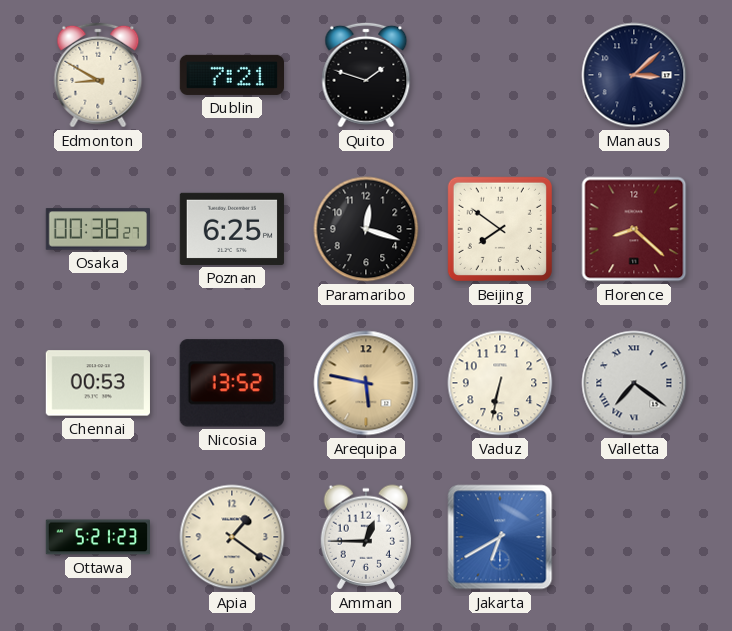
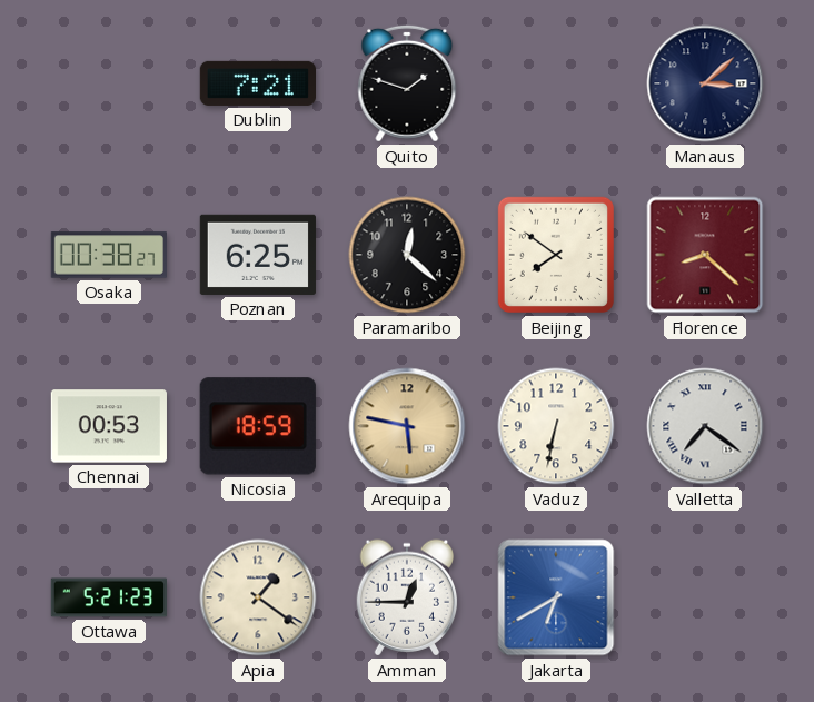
Edmonton: 8:50 -> none (98, 75)
Paramaribo: 12:18 -> 12:22 (407, 255)
Nicosia: 13:52 -> 18:59 (258, 426)
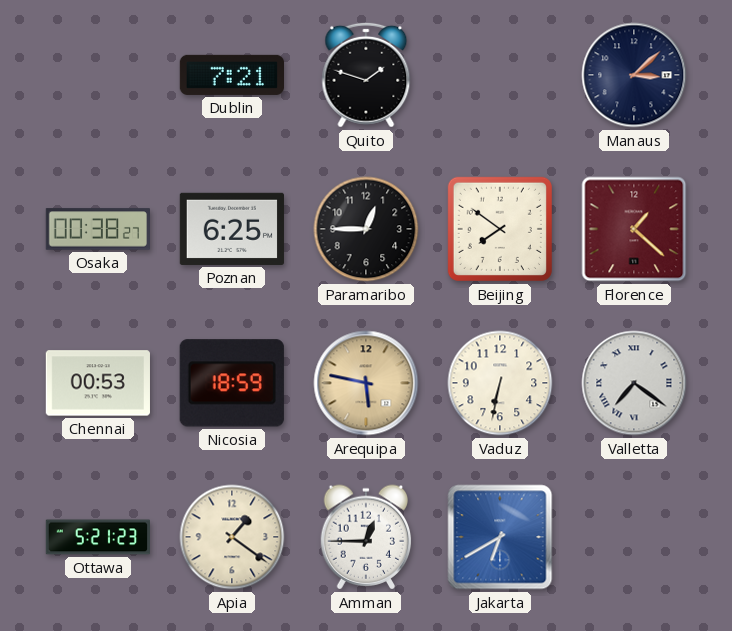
Paramaribo: 12:22 -> 12:45 (366, 229)
Florence: 8:22 -> 1:22 (634, 229)
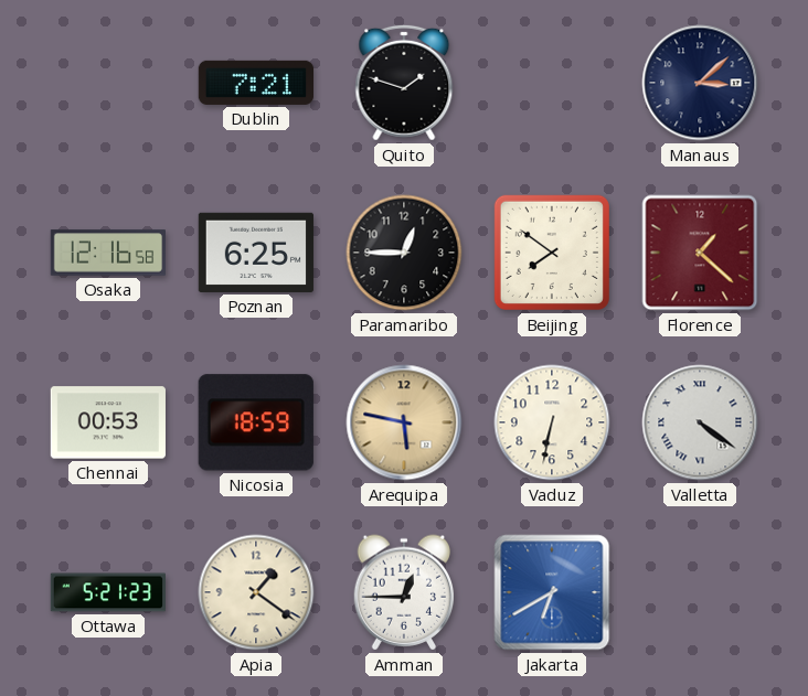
Osaka: 00:38 -> 12:16 (107, 253)
Valletta: 7:21 -> 4:21 (700, 422)
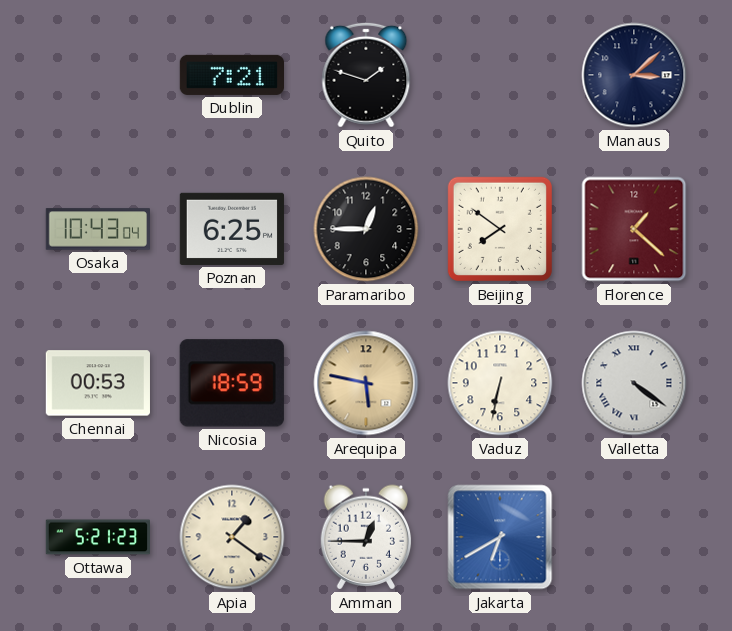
Osaka: 12:16 -> 10:43 (97, 229)
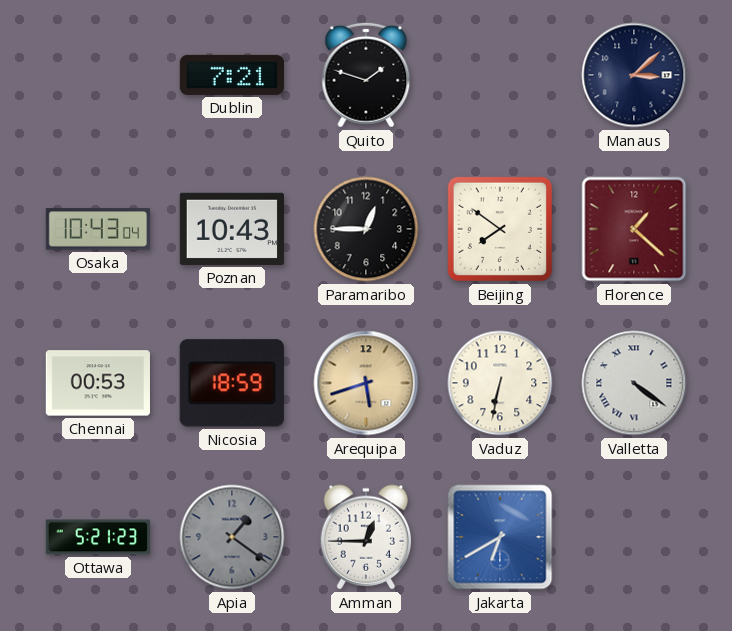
Poznan: 6:25 -> 10:43 (232, 229)
Arequipa: 5:47 -> 5:42 (366, 383)
Apia dial: cream -> grey (232, 537)
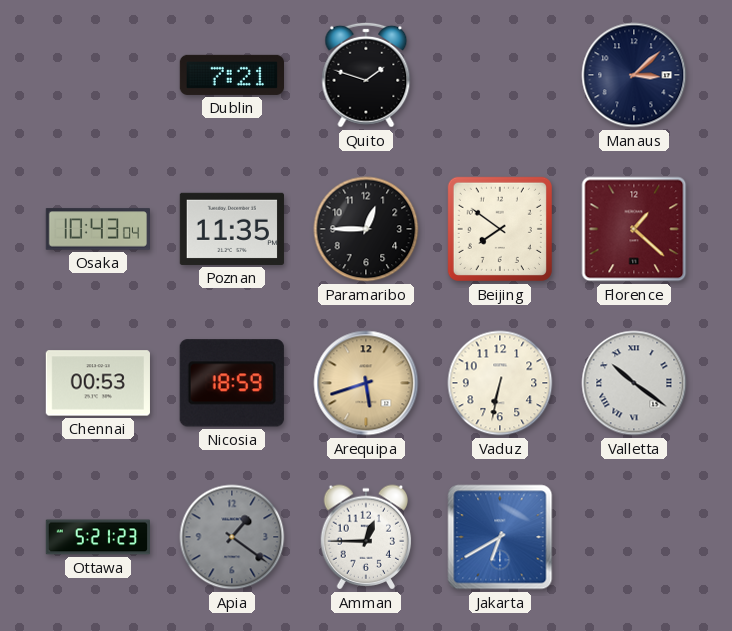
Poznan: 10:43 -> 11:35 (232, 229)
Valletta: 4:21 -> 10:21 (634, 383)
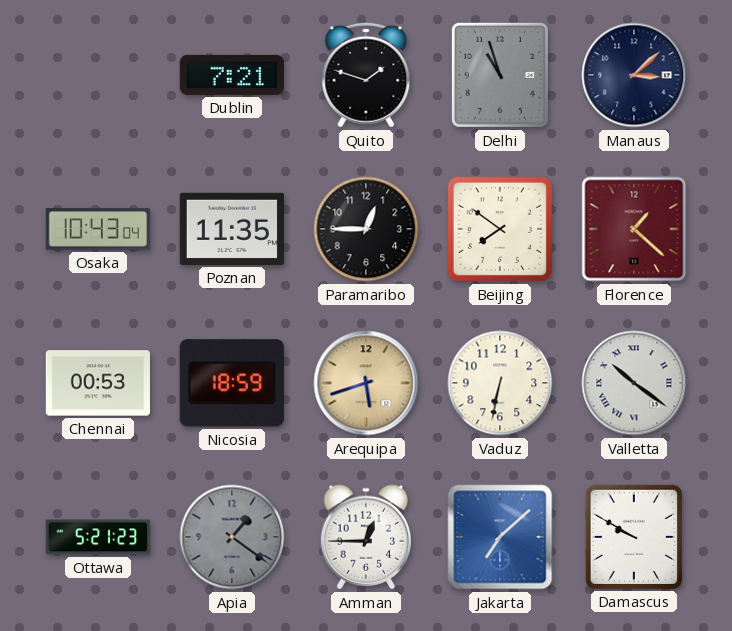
Delhi: none -> 10:57 (500, 75)
Jakarta: 6:40 -> 7:08 (500, 537)
Damascus: none -> 9:50 (634, 537)
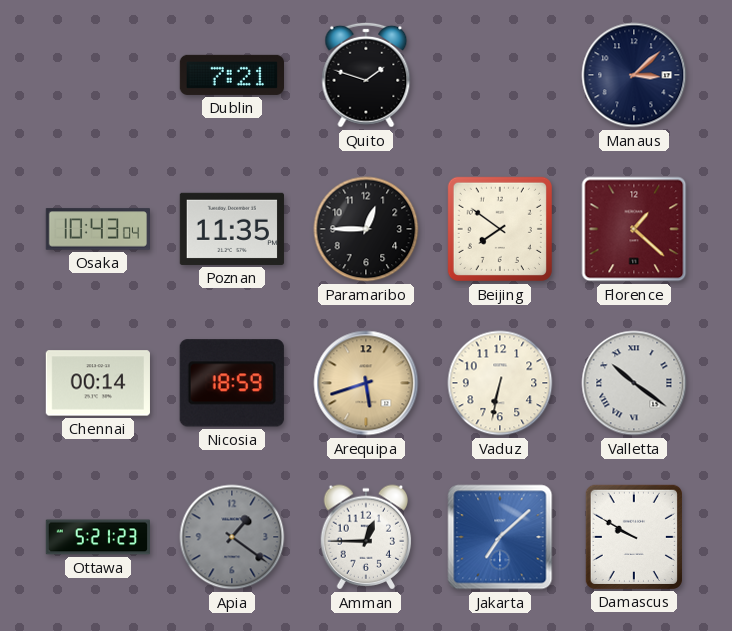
Delhi: 10:57 -> none (500, 75)
Chennai: 00:53 -> 00:14 (98, 383)
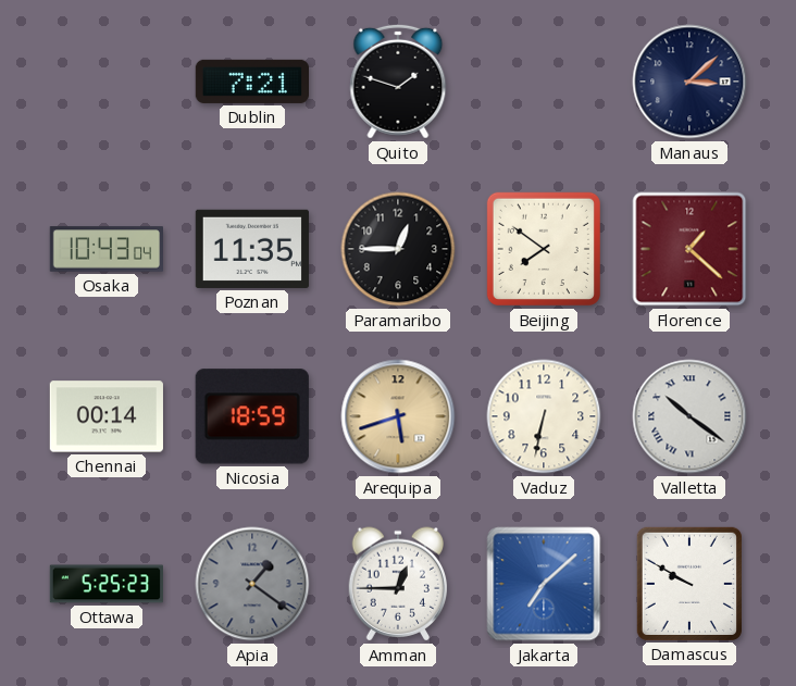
Ottawa: 5:21 -> 5:25 (105, 584)
